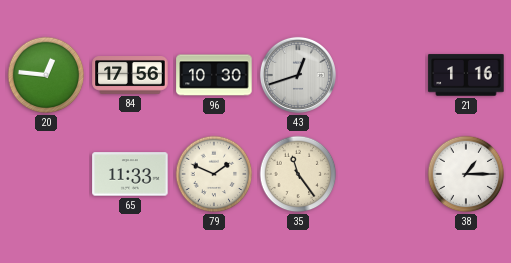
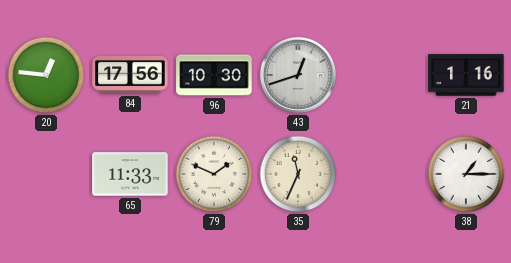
35: 11:24 -> 11:34 (298, 174)
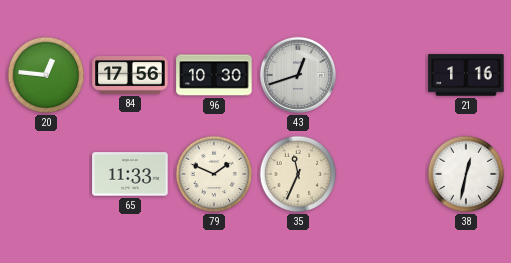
38: 1:15 -> 12:32 (466, 174)
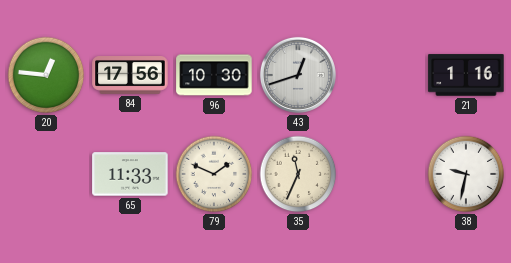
38: 12:32 -> 9:32 (466, 174)
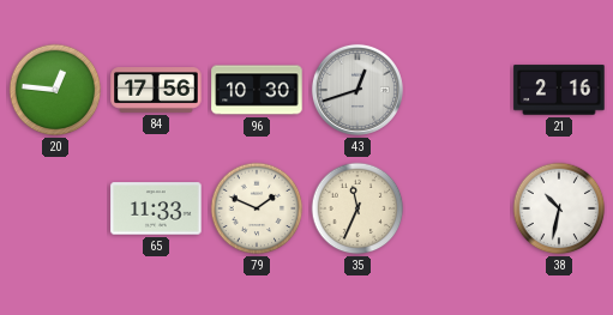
21: 1:16 -> 2:16 (559, 90)
38: 9:32 -> 10:32 (559, 208)
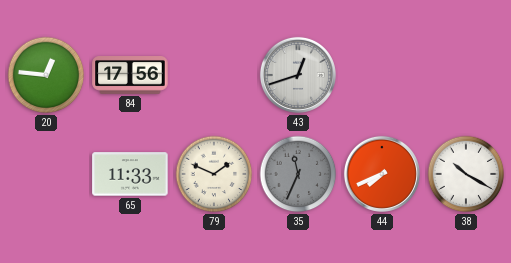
96: 10:30 -> none (257, 90)
21: 2:16 -> none (559, 90)
35 dial: cream -> grey (298, 174)
44: none -> 7:41 (382, 174)
38: 10:32 -> 10:20 (466, 174)
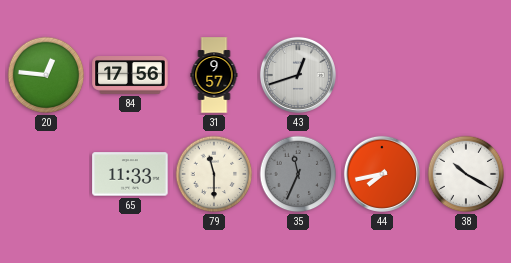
31: none -> 9:57 (214, 75)
79: 1:49 -> 11:30 (214, 174)
44: 7:41 -> 7:43 (382, 174)
